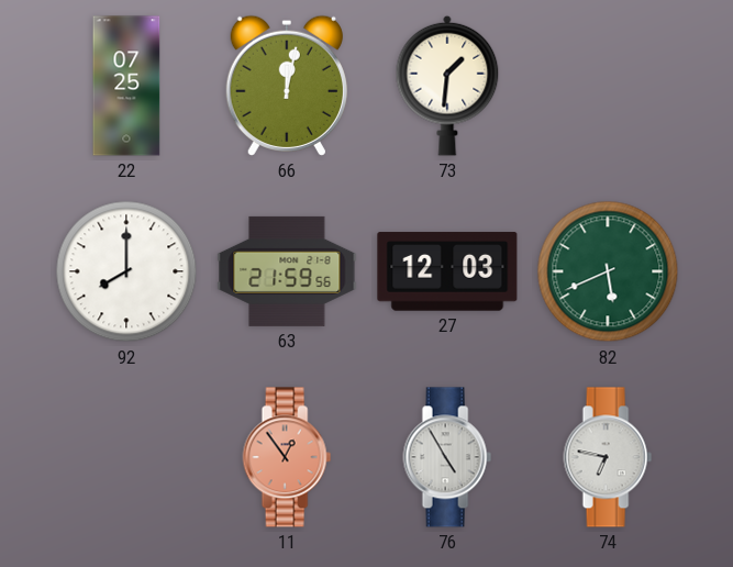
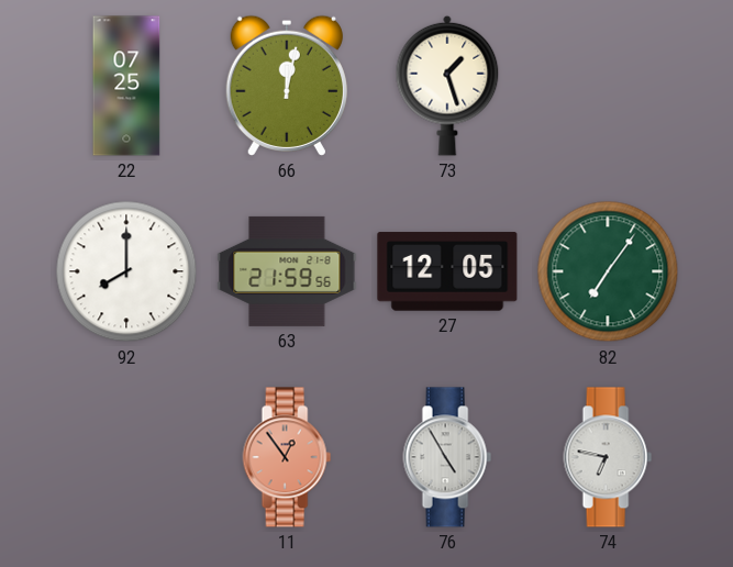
73: 1:31 -> 1:27 (447, 86)
27: 12:03 -> 12:05 (447, 271)
82: 5:41 -> 7:06 (608, 271)
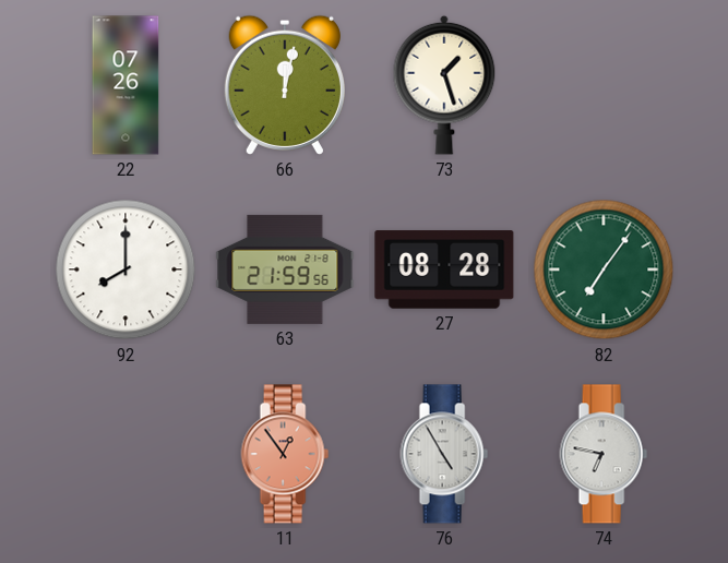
22: 07:25 -> 07:26 (126, 85)
27: 12:05 -> 08:28 (444, 269)
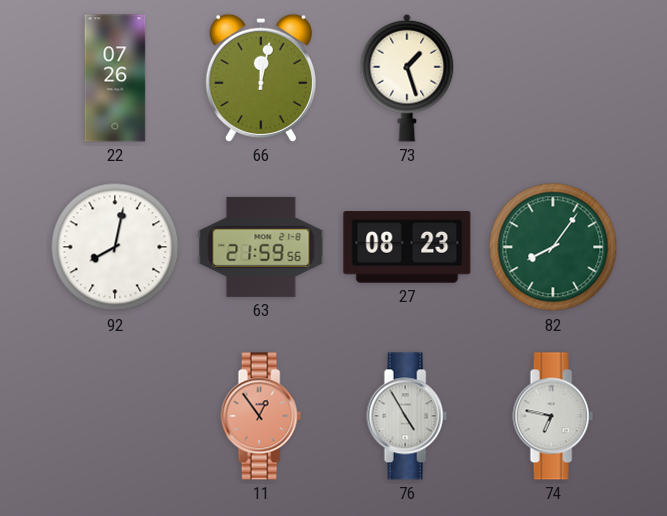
92: 8:00 -> 8:02 (115, 247)
27: 08:28 -> 08:23 (407, 247)
82: 7:06 -> 8:06 (553, 247)
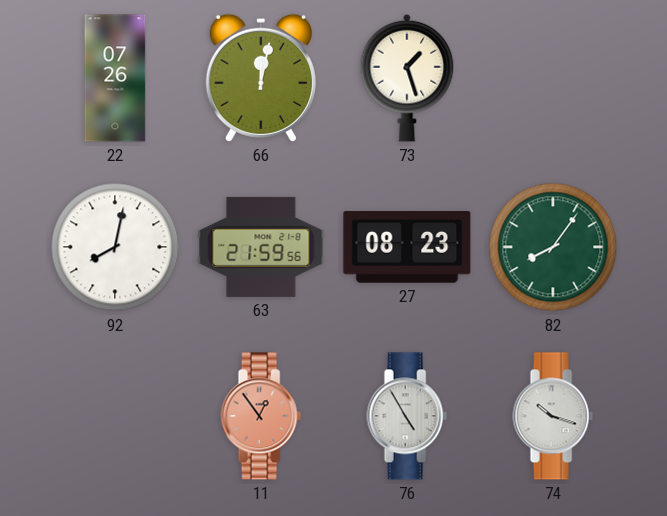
74: 6:47 -> 10:18 (553, 416)
